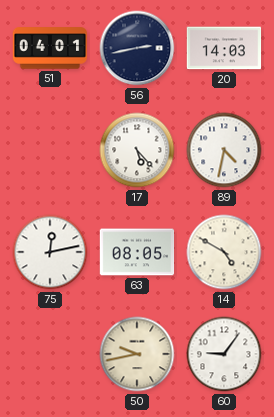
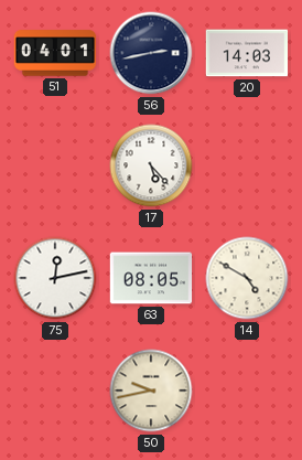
89: 4:32 -> none (224, 150)
60: 9:06 -> none (224, 354)
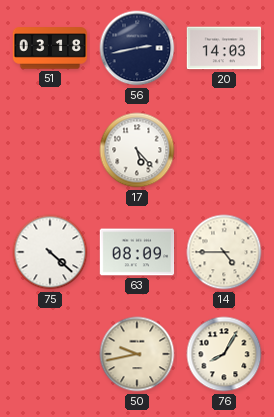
51: 04:01 -> 03:18 (50, 48)
75: 12:13 -> 4:22 (50, 252)
63: 08:05 -> 08:09 (137, 252)
14: 4:50 -> 4:45 (224, 252)
76: none -> 8:05 (224, 354)
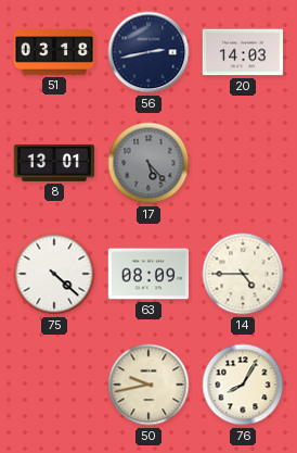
8: none -> 13:01 (54, 163)
17 dial: white -> grey (148, 163)
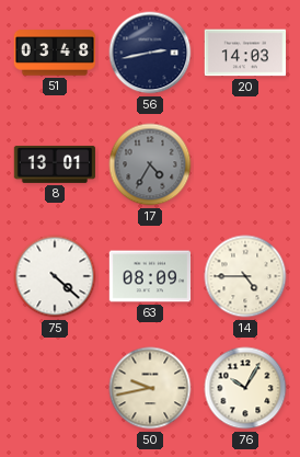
51: 03:18 -> 03:48 (55, 53)
17: 5:23 -> 4:35 (150, 164)
76: 8:05 -> 10:05 (245, 388)
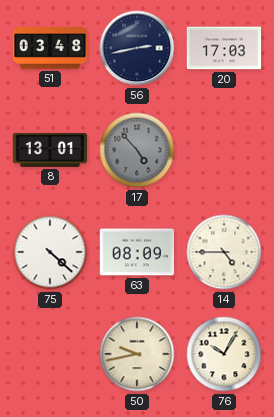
20: 14:03 -> 17:03 (224, 48)
17: 4:35 -> 4:53 (137, 150)
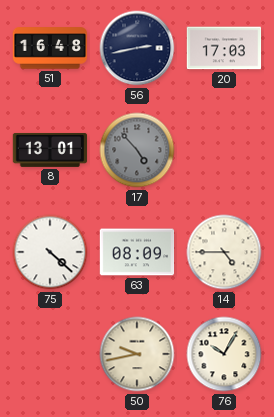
51: 03:48 -> 16:48 (50, 48)
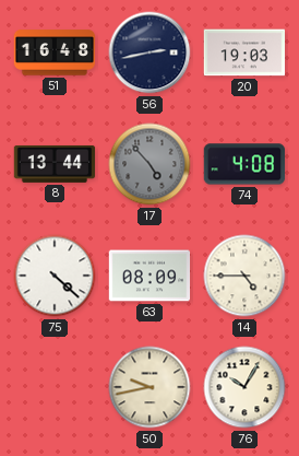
20: 17:03 -> 19:03 (244, 52)
8: 13:01 -> 13:44 (55, 164)
74: none -> 4:08 (244, 164)
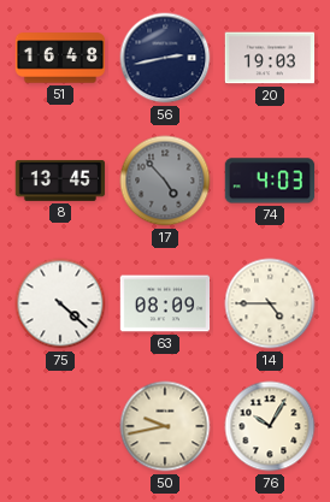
8: 13:44 -> 13:45 (60, 181)
74: 4:08 -> 4:03 (270, 181)
